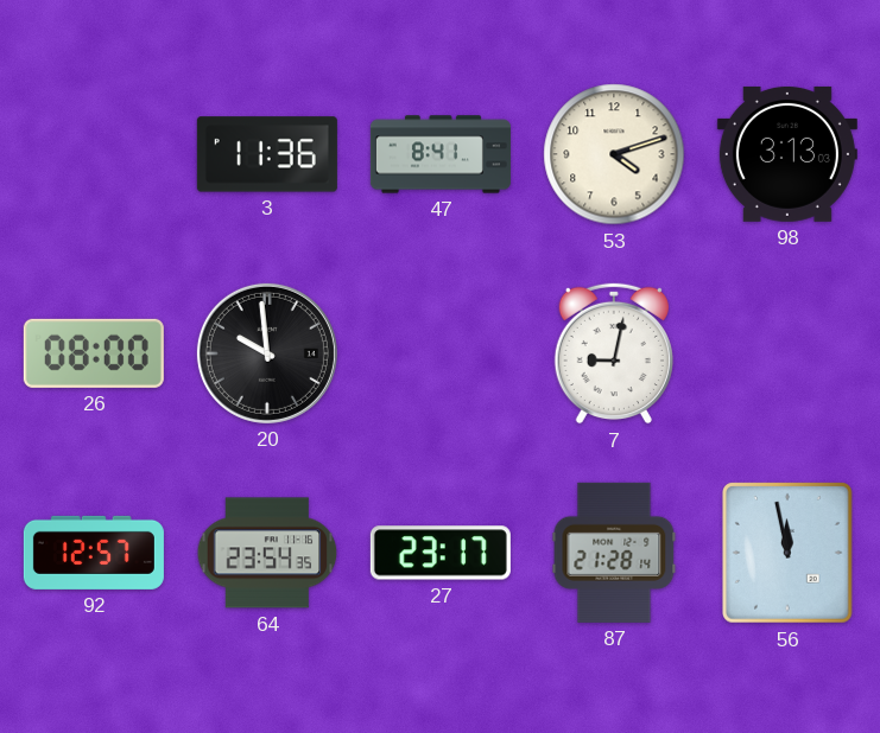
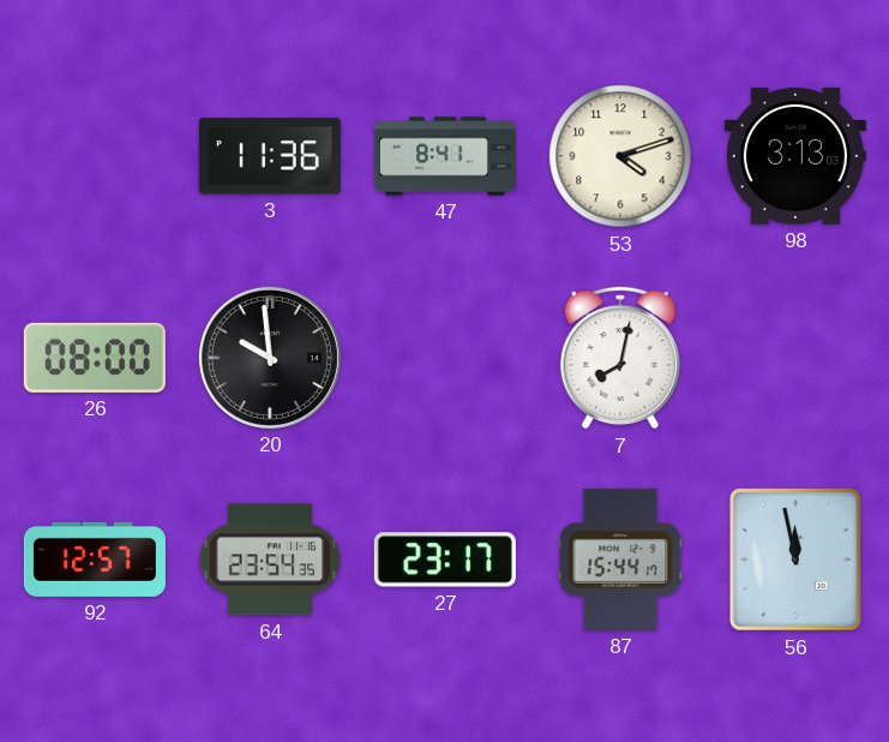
7: 9:02 -> 8:02 (620, 358)
87: 21:28 -> 15:44 (620, 560)
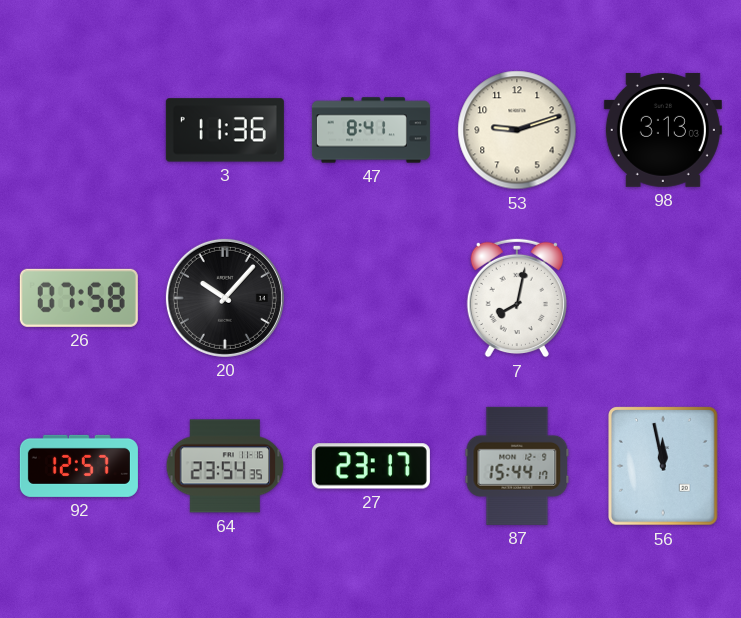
53: 4:12 -> 9:12 (517, 130)
26: 08:00 -> 07:58 (79, 298)
20: 9:59 -> 10:07 (225, 298)
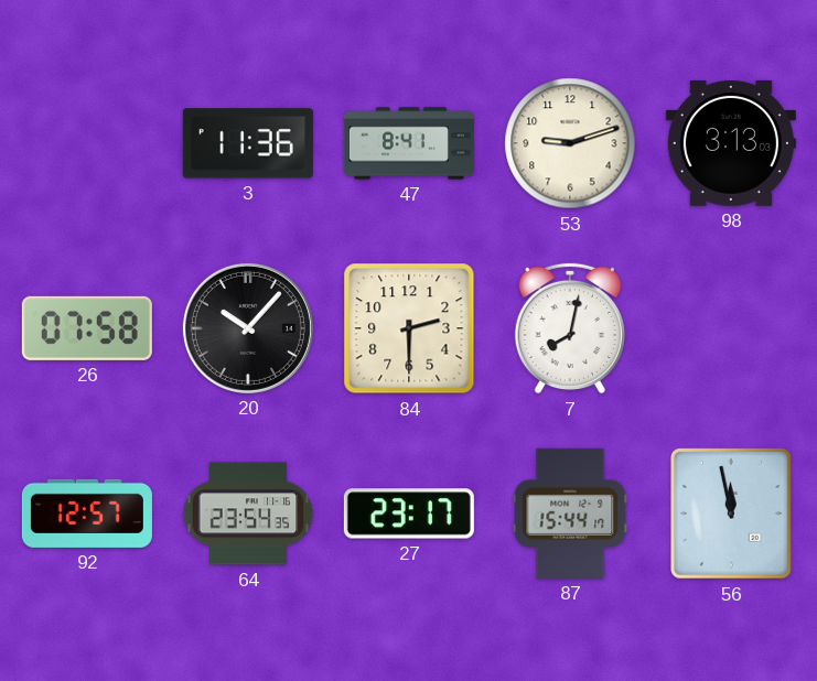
84: none -> 2:30 (409, 328)
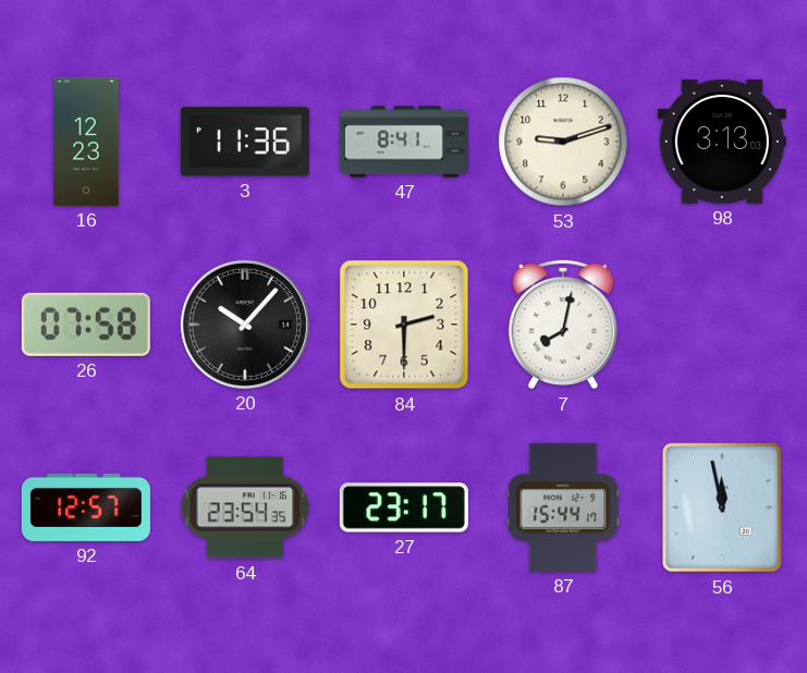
16: none -> 12:23 (86, 142)
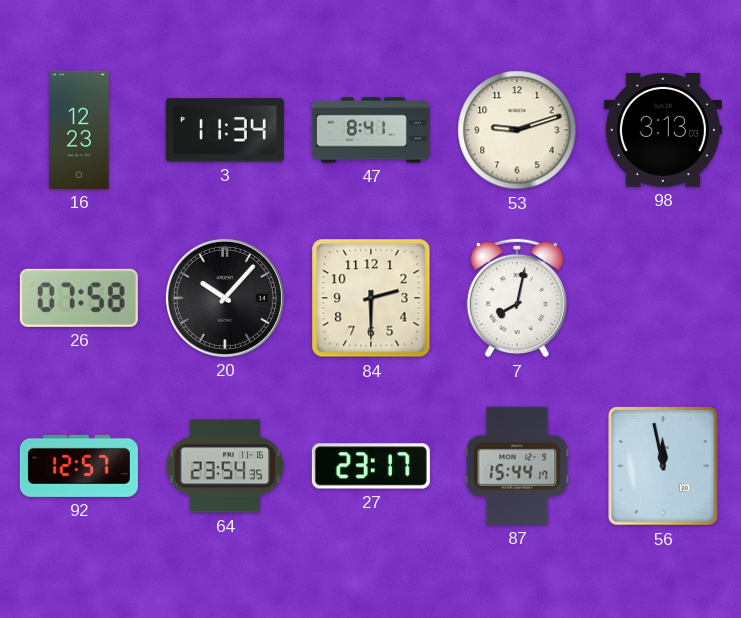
3: 11:36 -> 11:34 (225, 130)
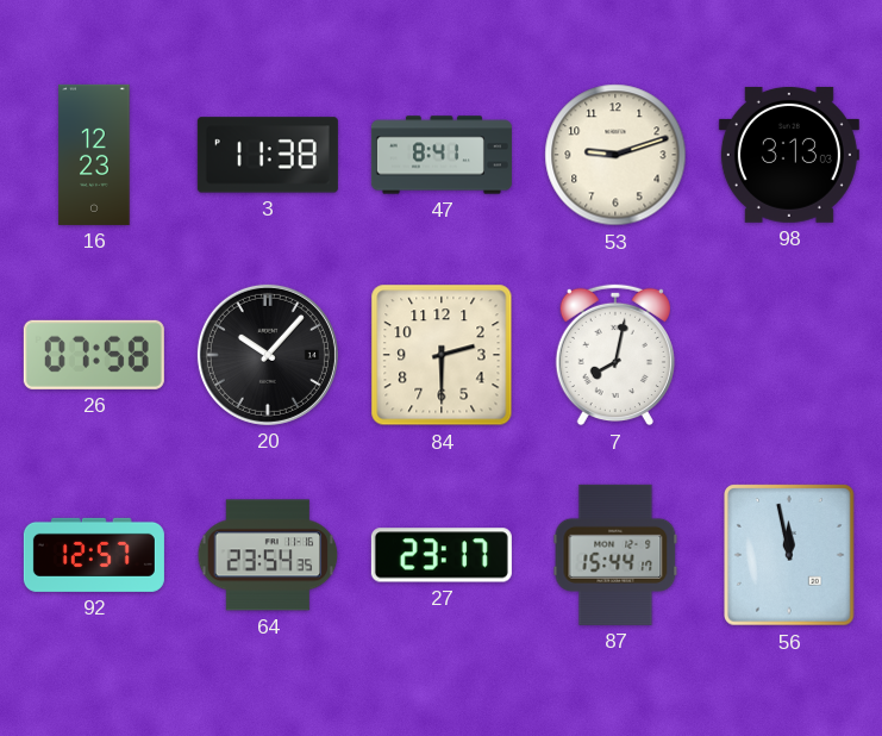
3: 11:34 -> 11:38 (268, 155)
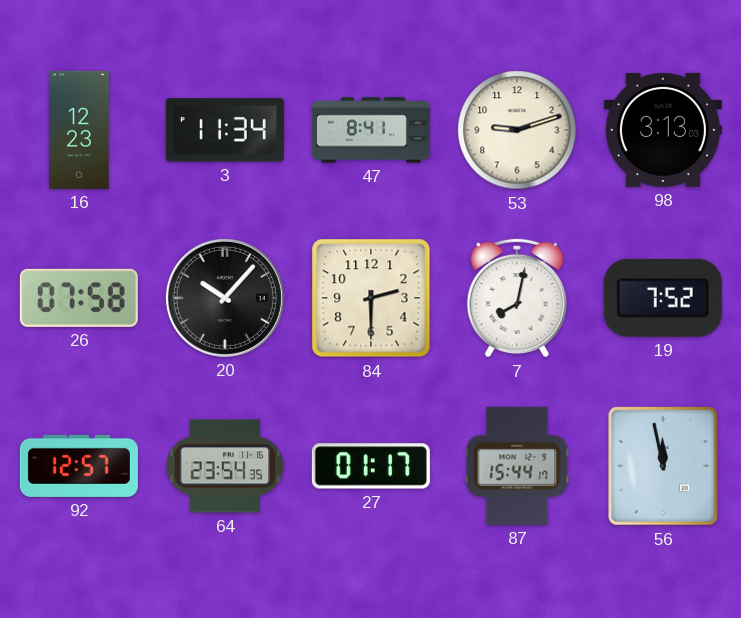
3: 11:38 -> 11:34 (225, 130)
19: none -> 7:52 (663, 298)
27: 23:17 -> 01:17 (371, 466)
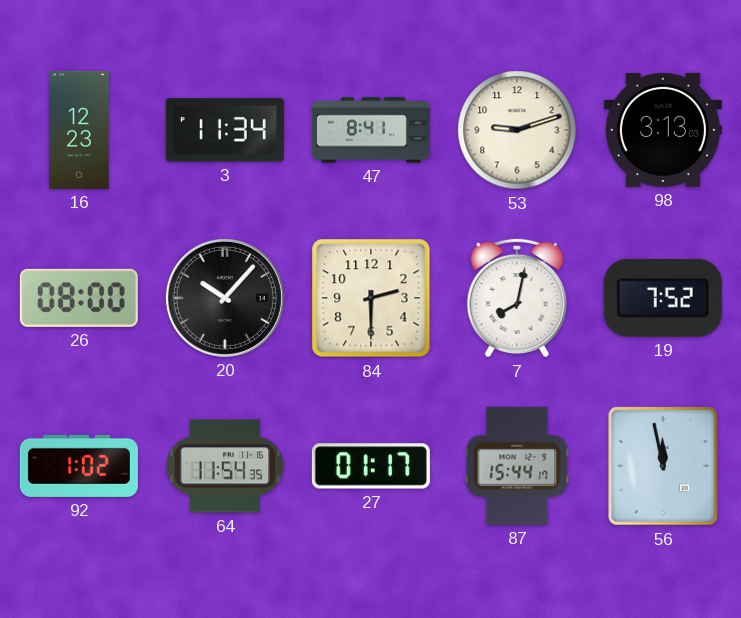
26: 07:58 -> 08:00 (79, 298)
92: 12:57 -> 1:02 (79, 466)
64: 23:54 -> 11:54 (225, 466)
